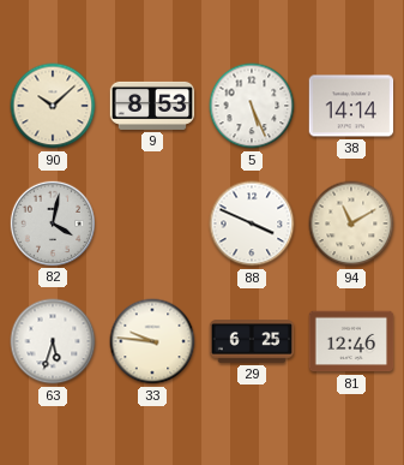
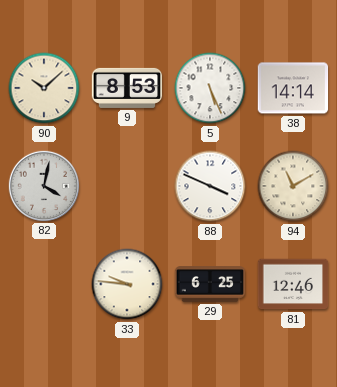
63: 5:33 -> none (53, 341)
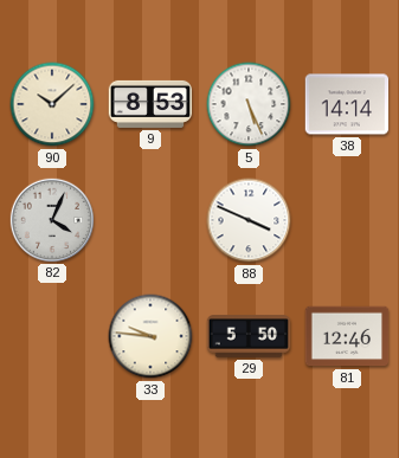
82: 4:02 -> 4:04 (51, 219)
94: 11:10 -> none (293, 186)
29: 6:25 -> 5:50 (249, 336)
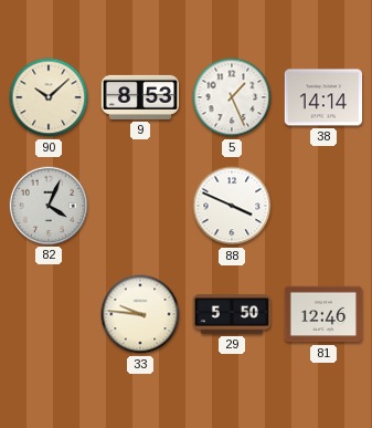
5: 5:26 -> 1:26 (232, 97)
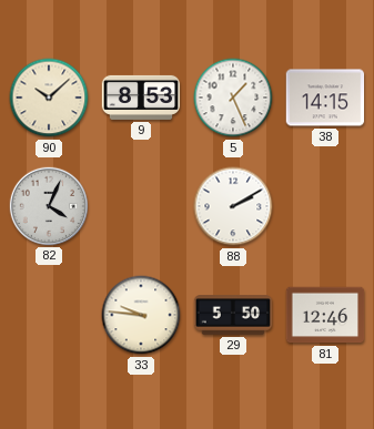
38: 14:14 -> 14:15 (325, 98)
88: 3:49 -> 2:10 (233, 206)
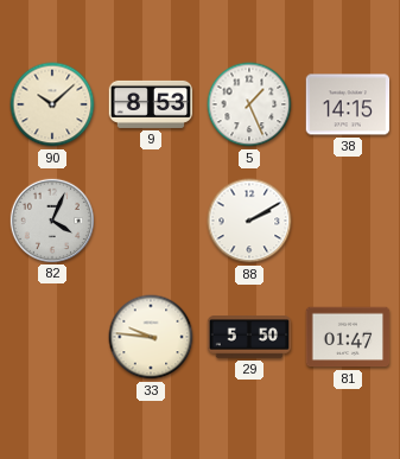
81: 12:46 -> 01:47 (348, 337)
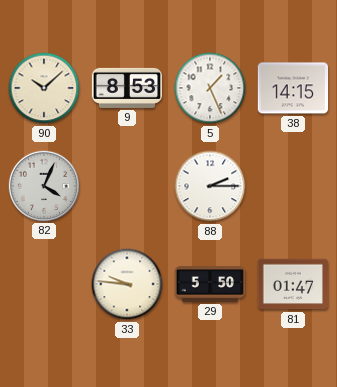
88: 2:10 -> 2:15 (210, 186)
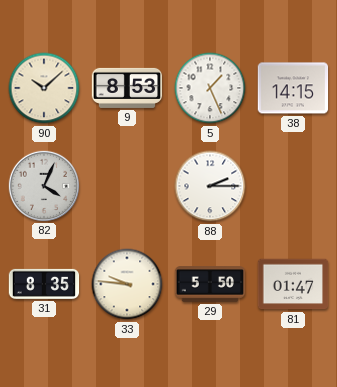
31: none -> 8:35 (44, 284)
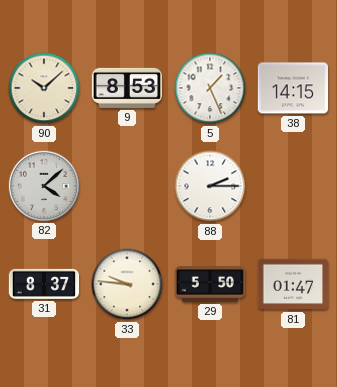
82: 4:04 -> 4:08 (43, 185)
31: 8:35 -> 8:37 (44, 284)
